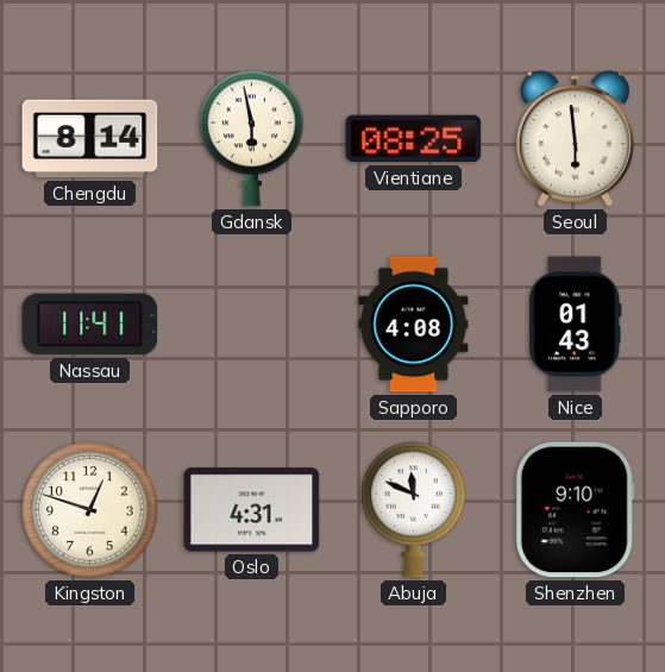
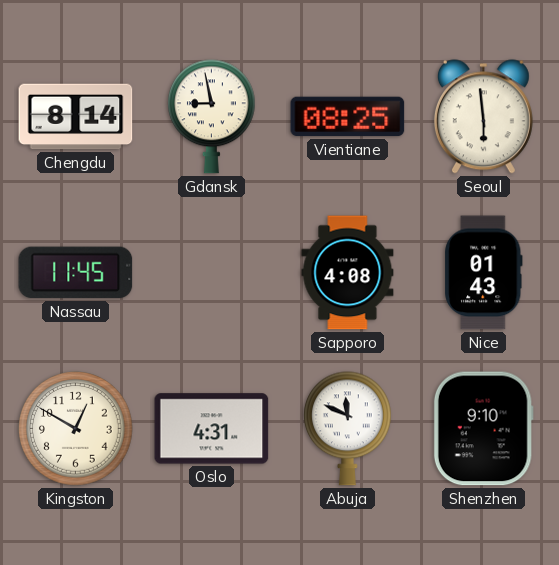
Gdansk: 5:58 -> 8:58 (212, 117)
Nassau: 11:41 -> 11:45 (76, 273)
Kingston: 12:48 -> 12:50 (76, 429)
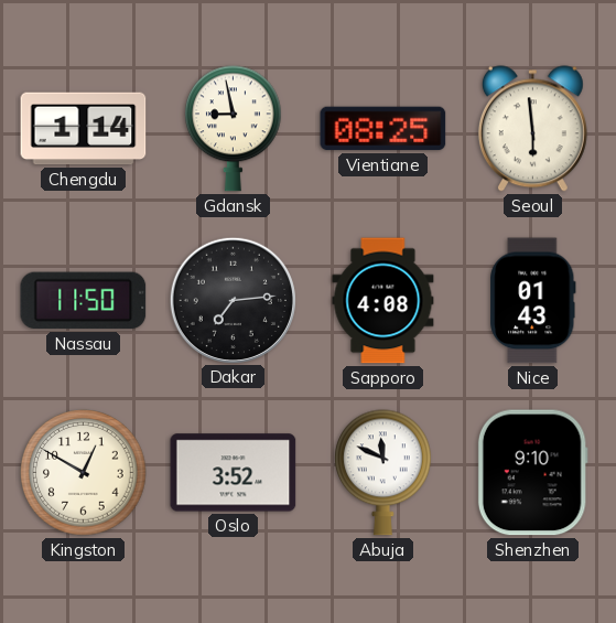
Chengdu: 8:14 -> 1:14 (84, 129)
Nassau: 11:45 -> 11:50 (84, 301)
Dakar: none -> 7:14 (233, 300)
Oslo: 4:31 -> 3:52 (234, 473)
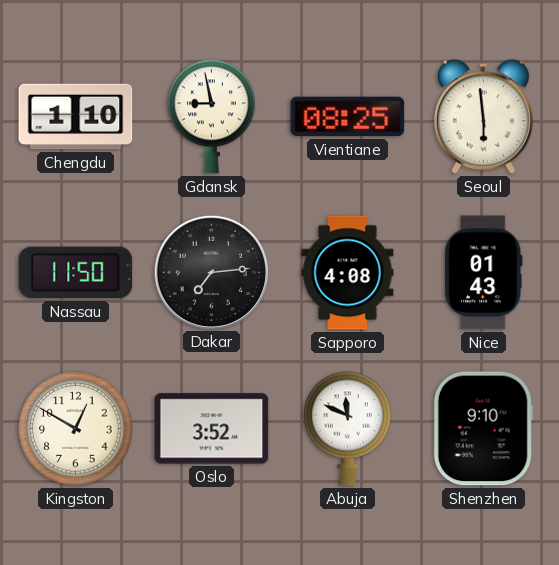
Chengdu: 1:14 -> 1:10 (76, 117)
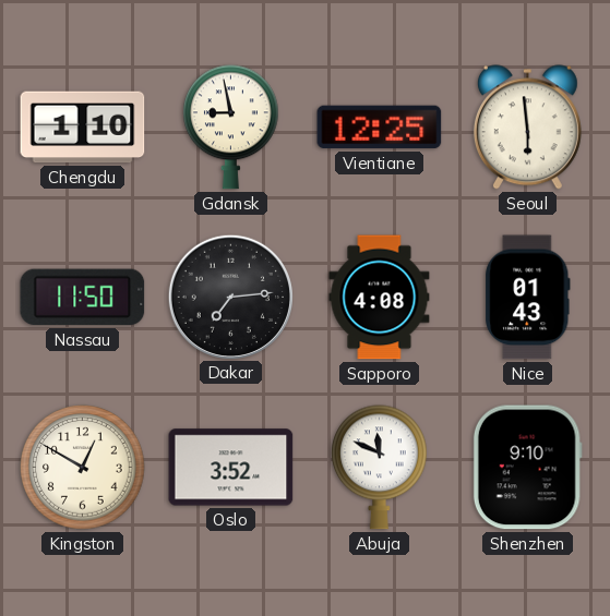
Vientiane: 08:25 -> 12:25 (380, 128)
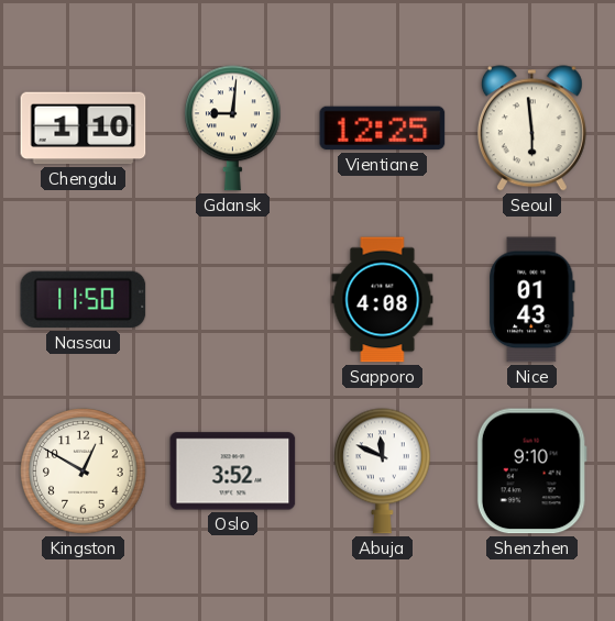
Gdansk: 8:58 -> 9:01 (233, 129)
Dakar: 7:14 -> none (230, 297)
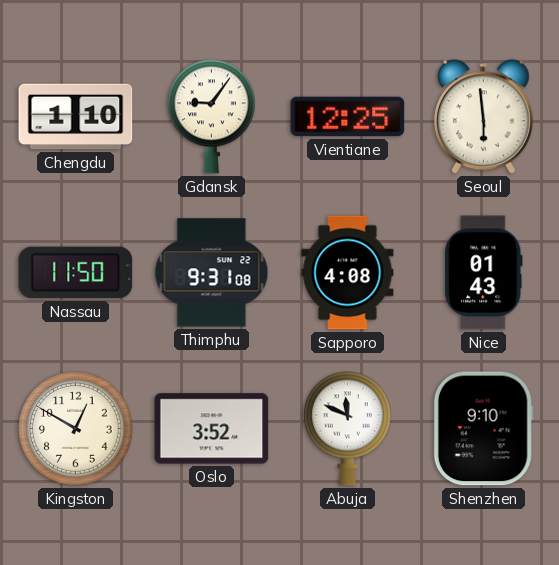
Gdansk: 9:01 -> 9:06 (212, 117)
Thimphu: none -> 9:31 (212, 273)
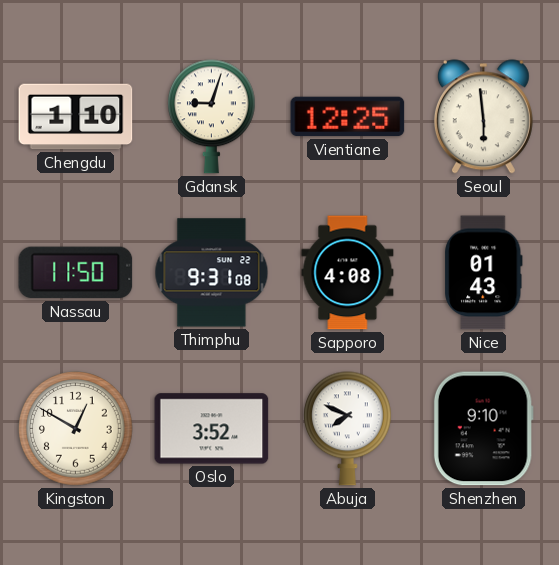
Gdansk: 9:06 -> 9:03 (212, 117)
Abuja: 11:49 -> 7:49 (348, 429)
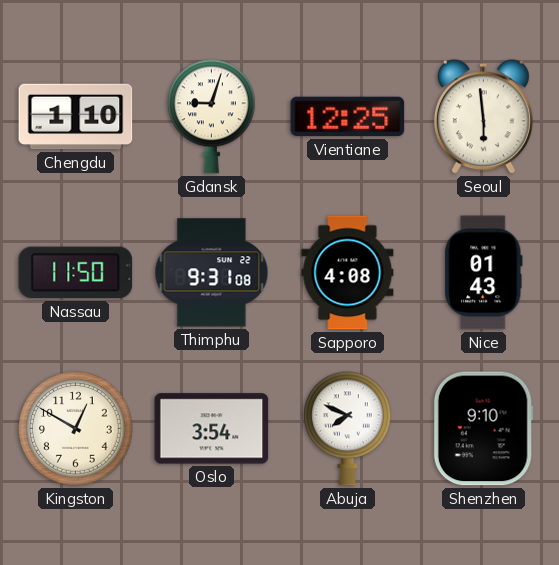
Oslo: 3:52 -> 3:54 (212, 429)
